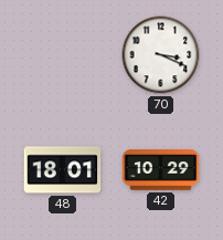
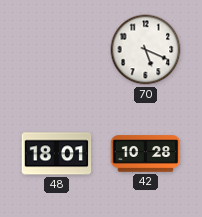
70: 3:19 -> 5:19 (146, 50)
42: 10:29 -> 10:28 (146, 154)
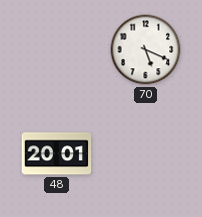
48: 18:01 -> 20:01 (57, 154)
42: 10:28 -> none (146, 154)
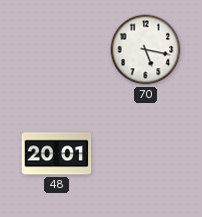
70: 5:19 -> 5:17 (146, 50)
